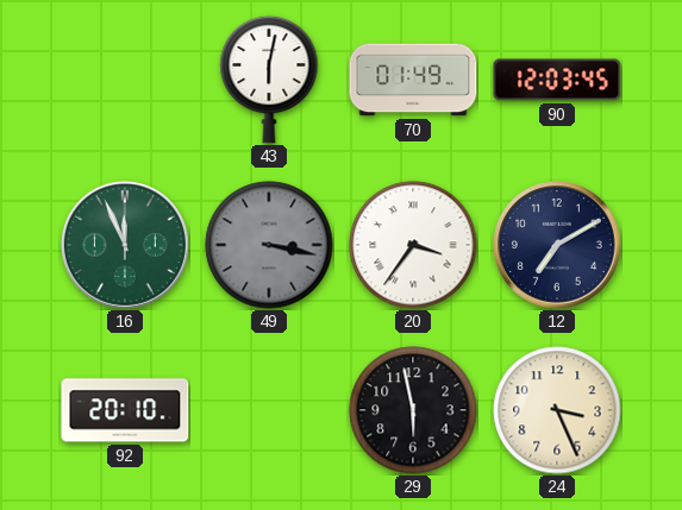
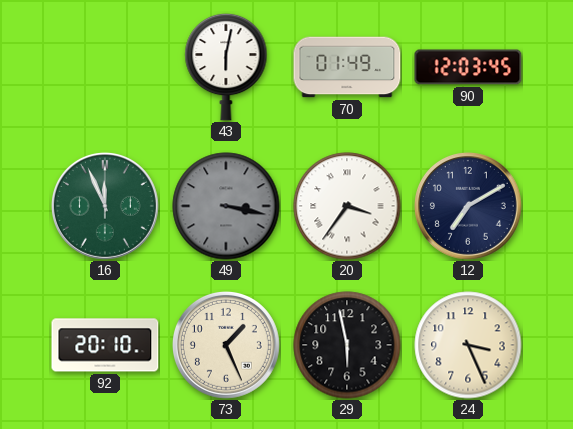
73: none -> 1:26 (226, 345)
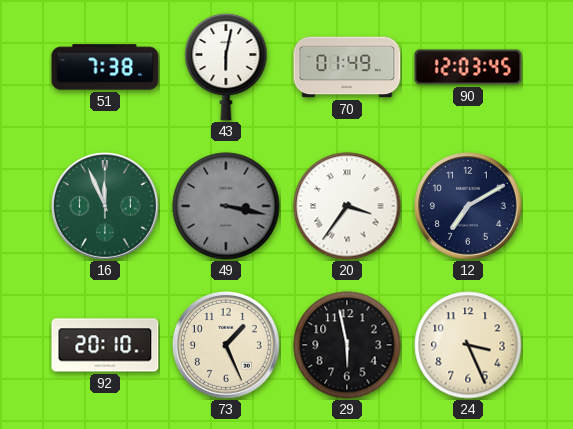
51: none -> 7:38 (105, 67)
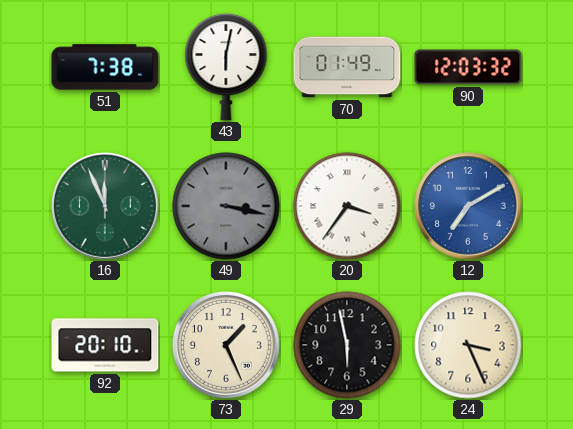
90: 12:03:45 -> 12:03:32 (468, 67)
12 dial: navy -> blue (468, 206)
